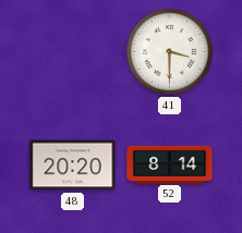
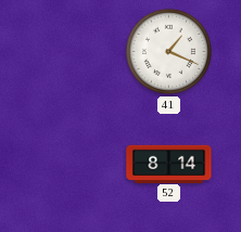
41: 3:30 -> 1:19 (168, 51)
48: 20:20 -> none (73, 165)
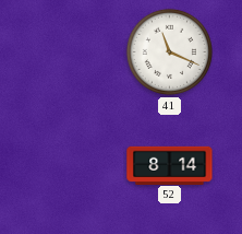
41: 1:19 -> 11:19 (169, 51)
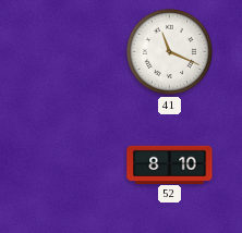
52: 8:14 -> 8:10 (170, 164)
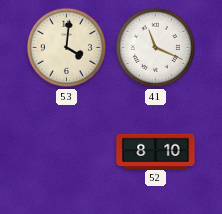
53: none -> 4:01 (66, 47)
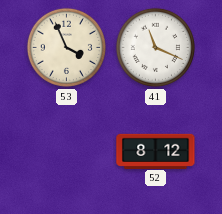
53: 4:01 -> 3:56 (66, 47)
52: 8:10 -> 8:12 (156, 151)
